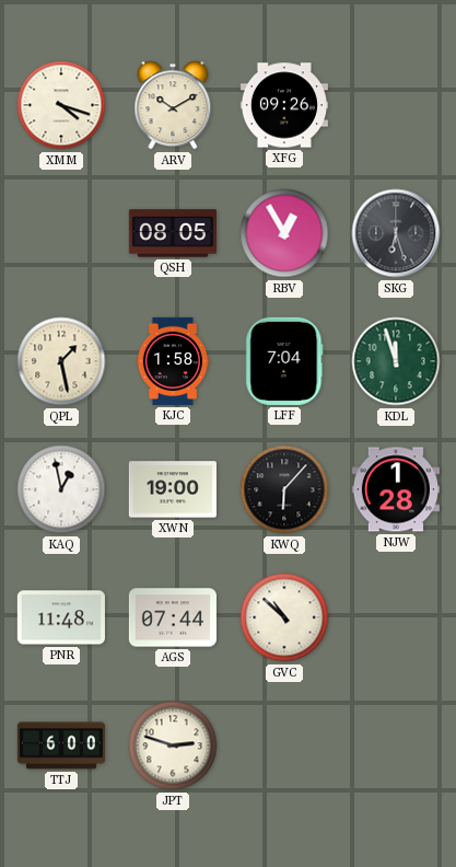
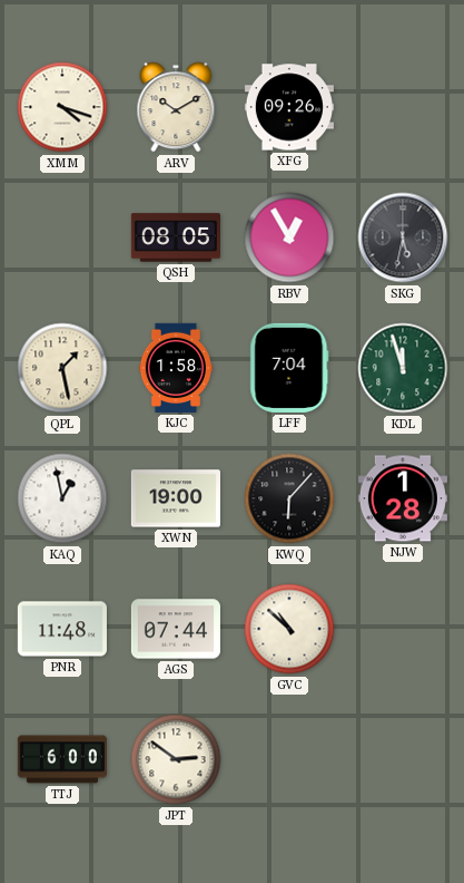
SKG: 6:27 -> 5:32 (403, 237)
JPT: 2:48 -> 2:51 (176, 759)
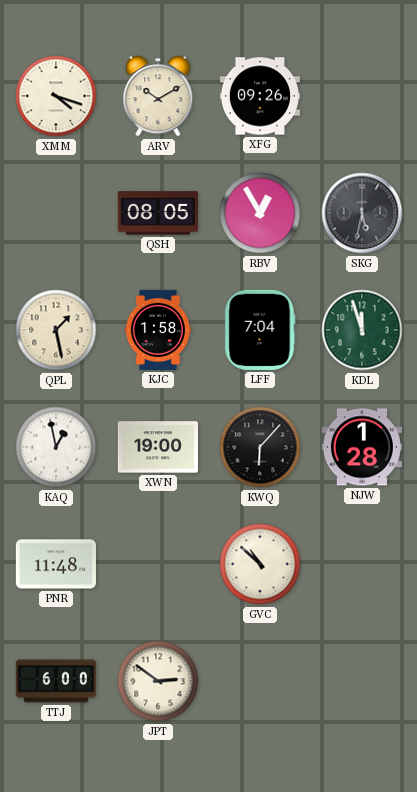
AGS: 07:44 -> none (176, 629)
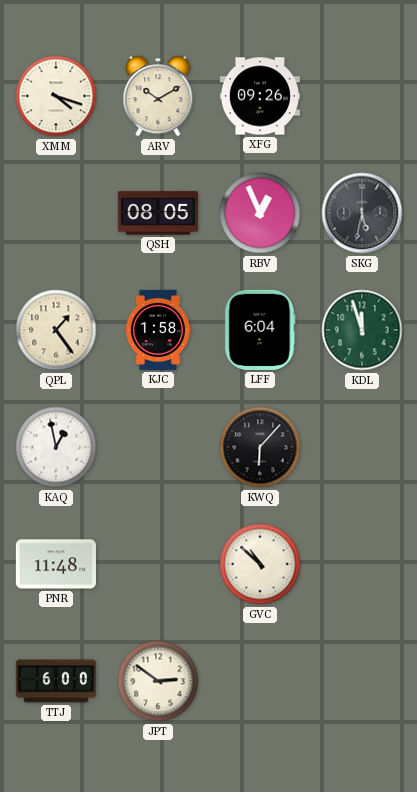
RBV: 12:55 -> 12:56 (260, 213)
QPL: 1:28 -> 1:24 (56, 330)
LFF: 7:04 -> 6:04 (260, 330)
XWN: 19:00 -> none (158, 447)
NJW: 1:28 -> none (362, 447)
